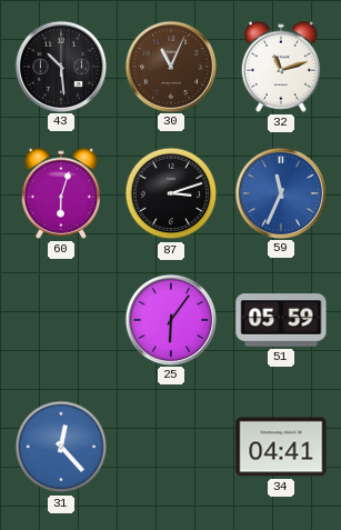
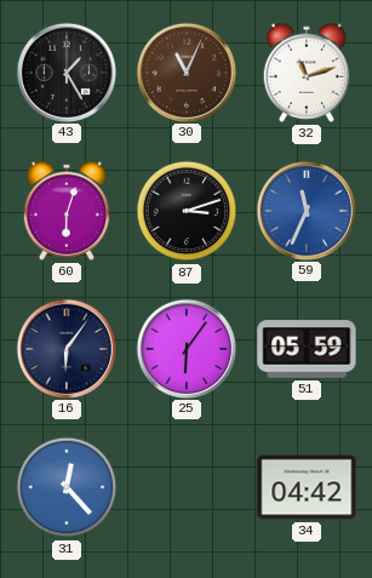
43: 10:29 -> 1:25 (65, 71)
16: none -> 6:06 (65, 348)
34: 04:41 -> 04:42 (307, 487)
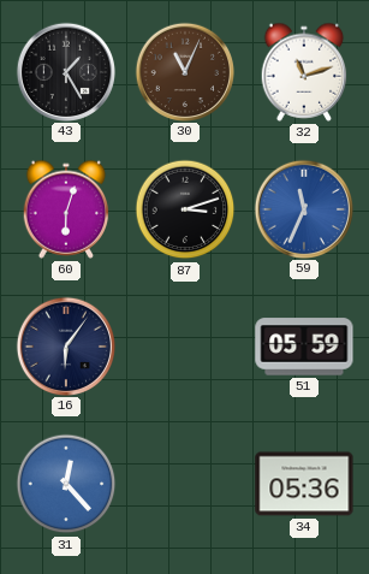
25: 6:06 -> none (185, 348)
34: 04:42 -> 05:36 (304, 484)
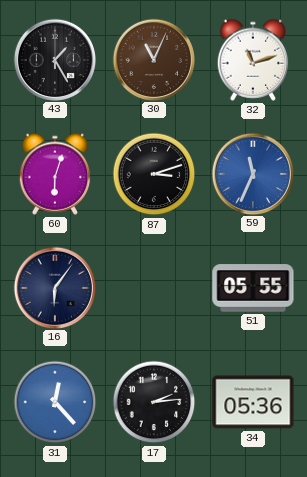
51: 05:59 -> 05:55 (253, 288)
17: none -> 2:14 (154, 402)
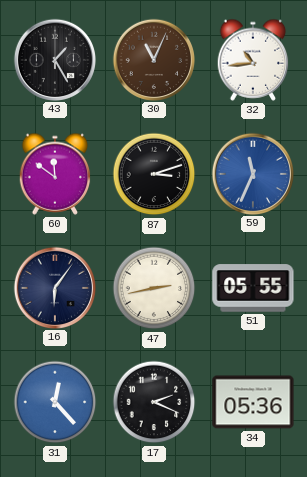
32: 11:12 -> 10:44 (253, 60)
60: 6:03 -> 11:51 (55, 174)
47: none -> 2:43 (154, 288)
17: 2:14 -> 2:19 (154, 402)
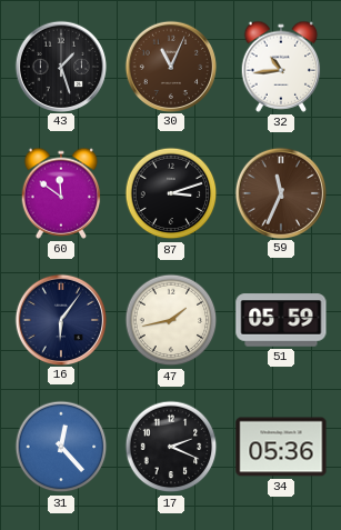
43: 1:25 -> 1:27 (60, 66)
59 dial: blue -> brown (280, 192)
47: 2:43 -> 1:43 (171, 320)
51: 05:55 -> 05:59 (281, 320)
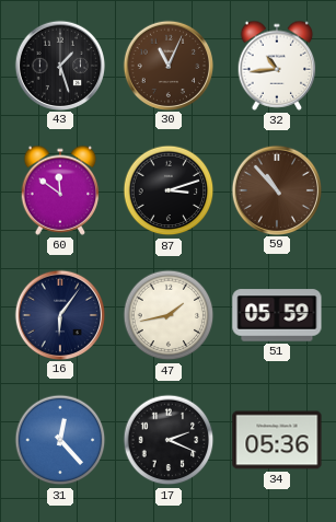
59: 11:34 -> 10:53 (276, 189)
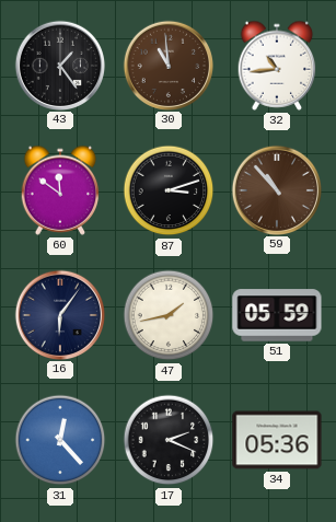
43: 1:27 -> 1:24 (59, 65)
30: 11:04 -> 10:59 (167, 65)
